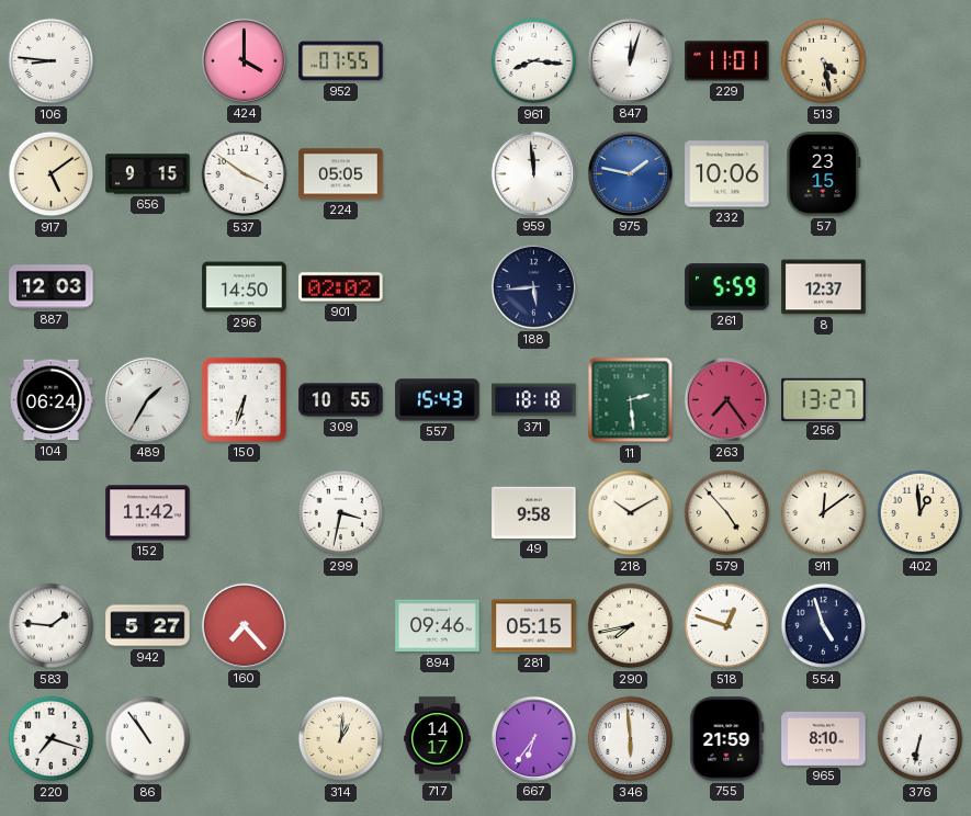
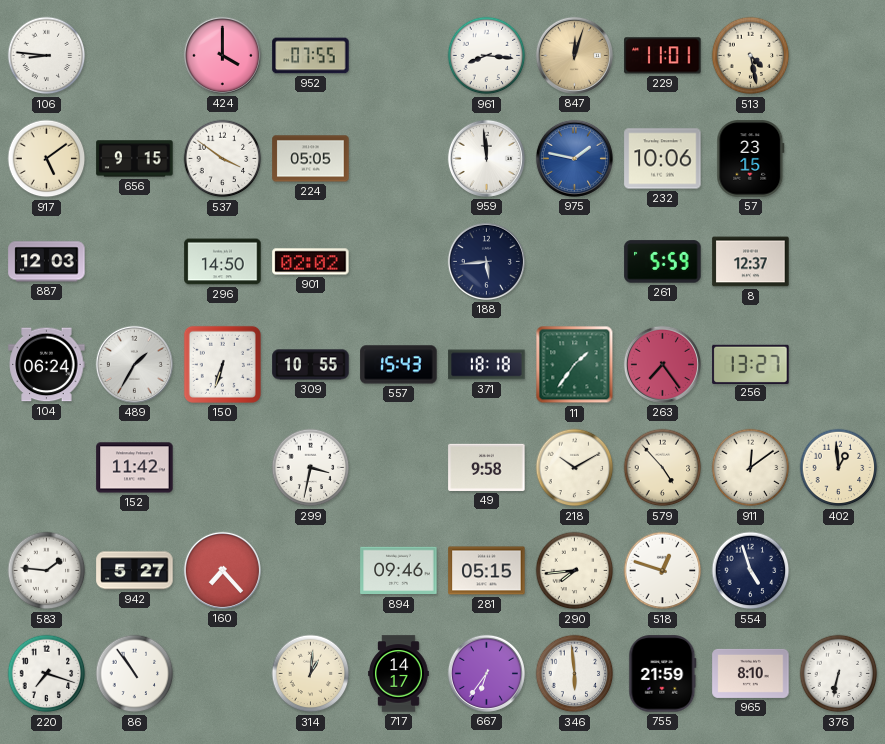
847 dial: white -> champagne (574, 55)
11: 2:29 -> 1:36 (575, 365)
290: 7:43 -> 7:44 (575, 571)
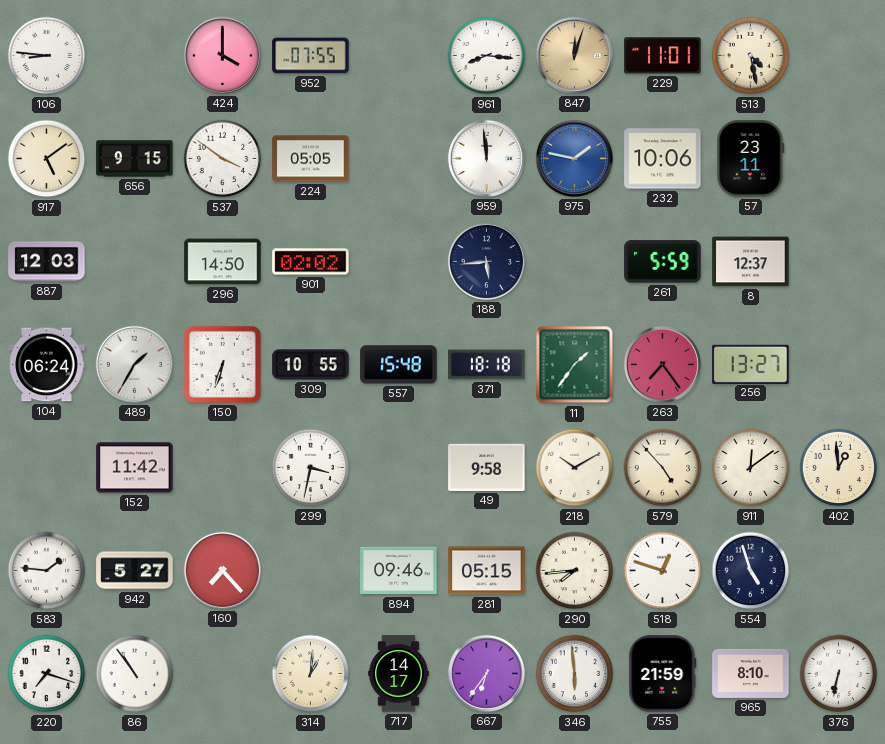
57: 23:15 -> 23:11 (751, 159)
557: 15:43 -> 15:48 (399, 365)
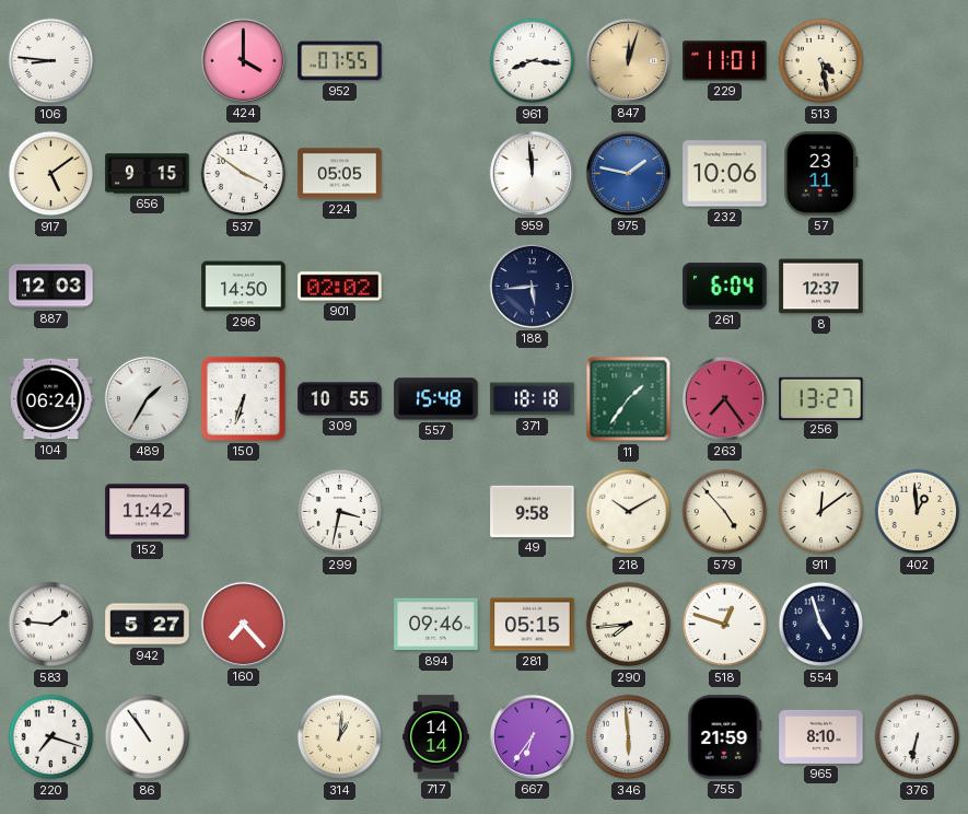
261: 5:59 -> 6:04 (725, 287)
717: 14:17 -> 14:14 (436, 737)
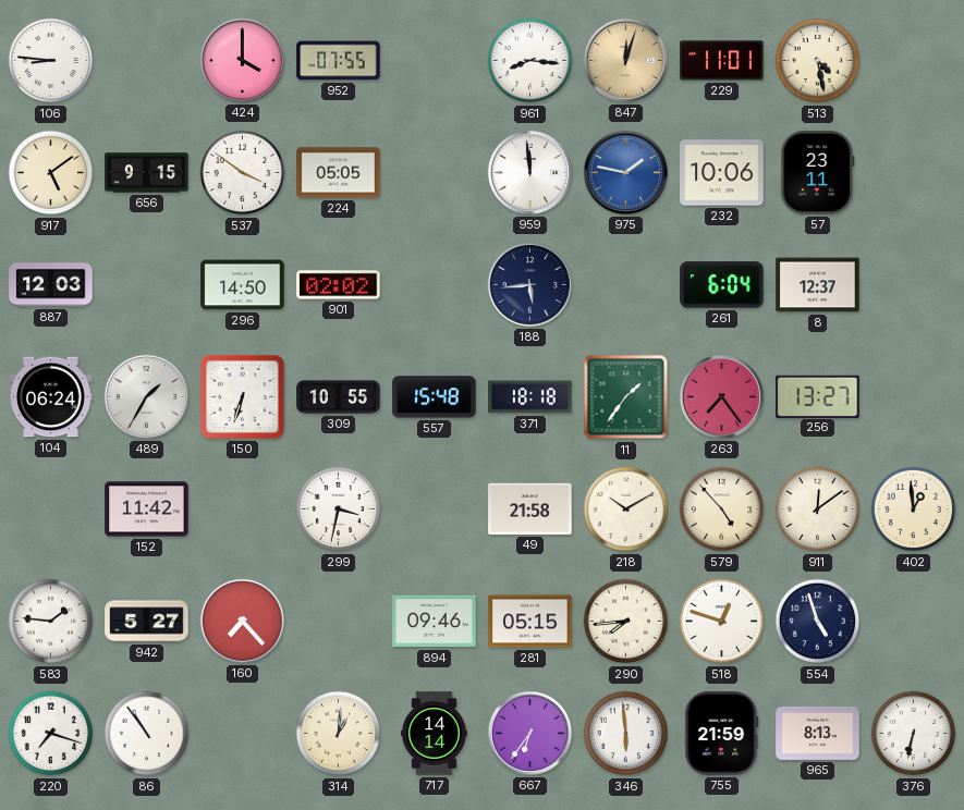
49: 9:58 -> 21:58 (530, 508)
965: 8:10 -> 8:13 (818, 733)
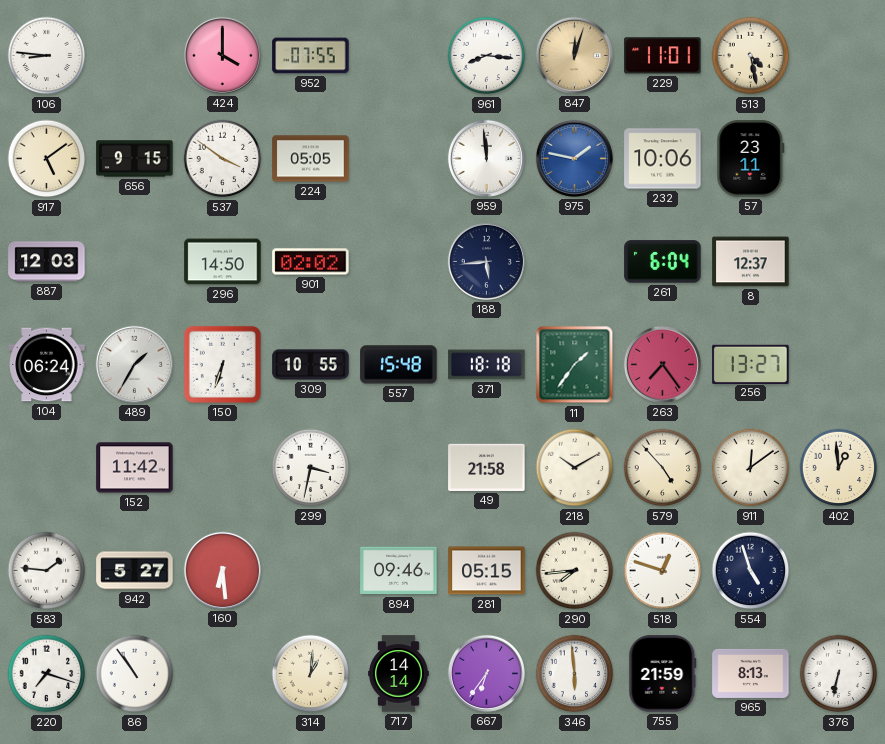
160: 7:23 -> 6:29 (222, 570)
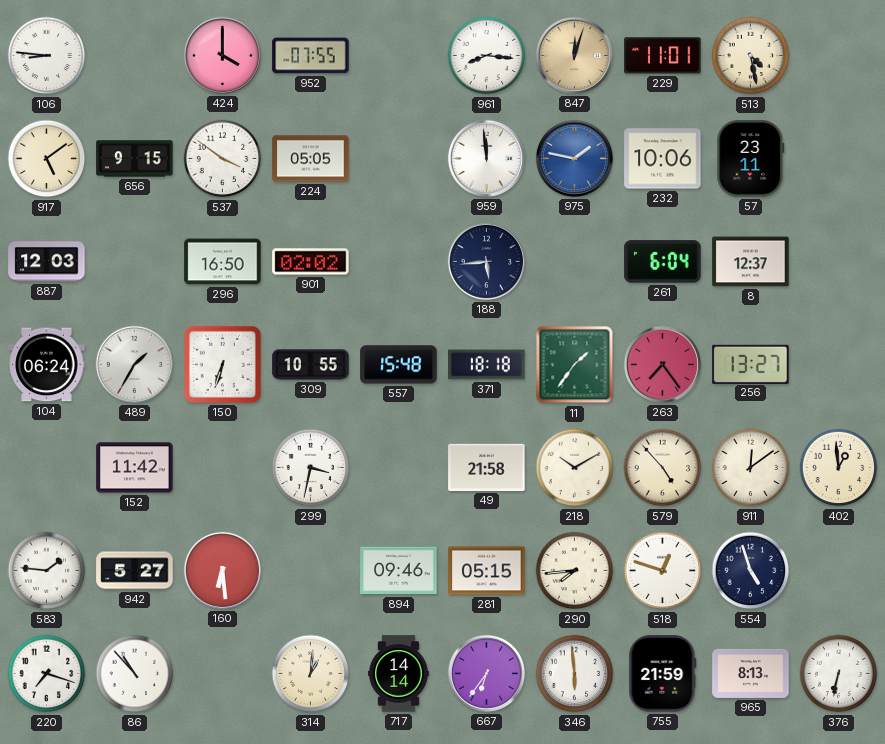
296: 14:50 -> 16:50 (223, 262)
86: 10:54 -> 10:53 (135, 674)
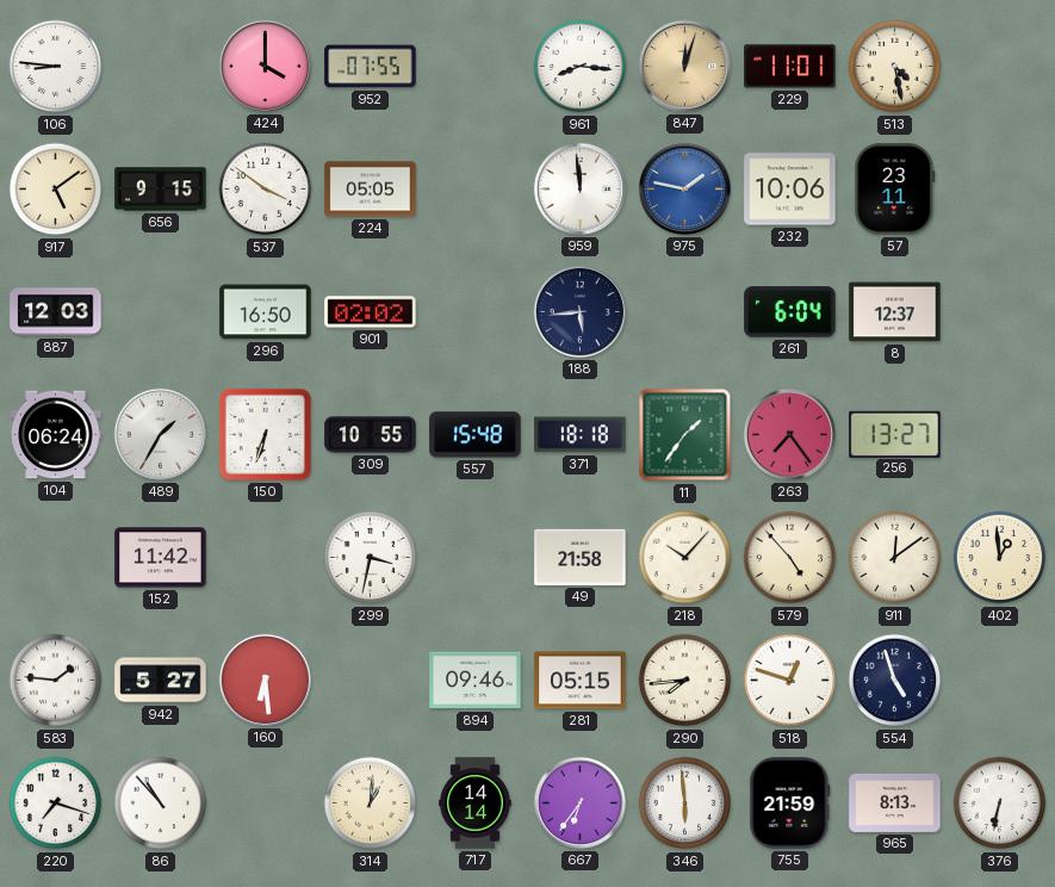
218: 10:10 -> 10:07 (685, 558)
